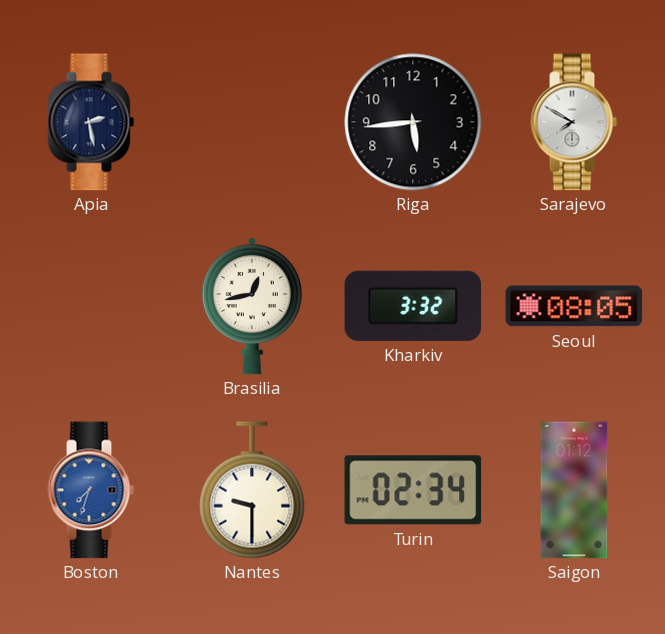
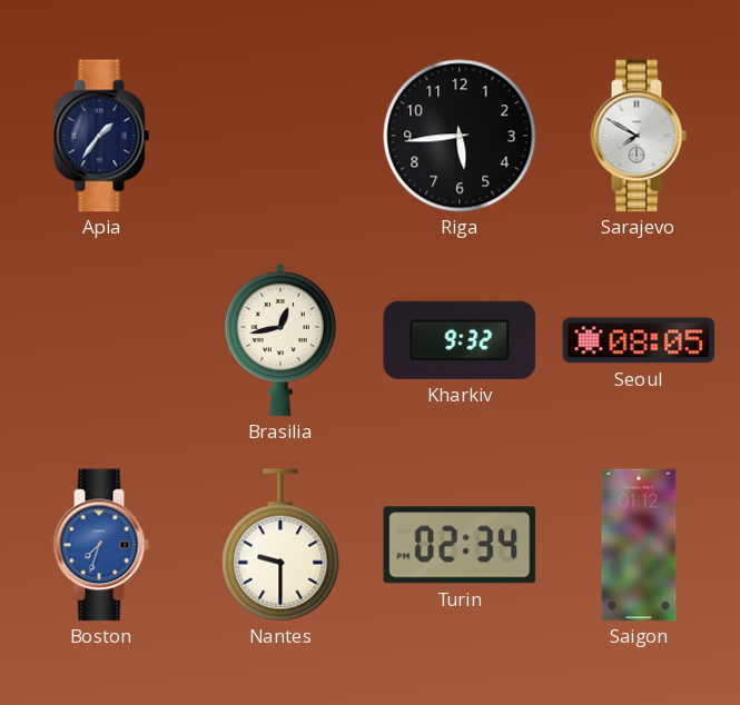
Apia: 2:28 -> 1:36 (101, 136)
Kharkiv: 3:32 -> 9:32 (460, 340)
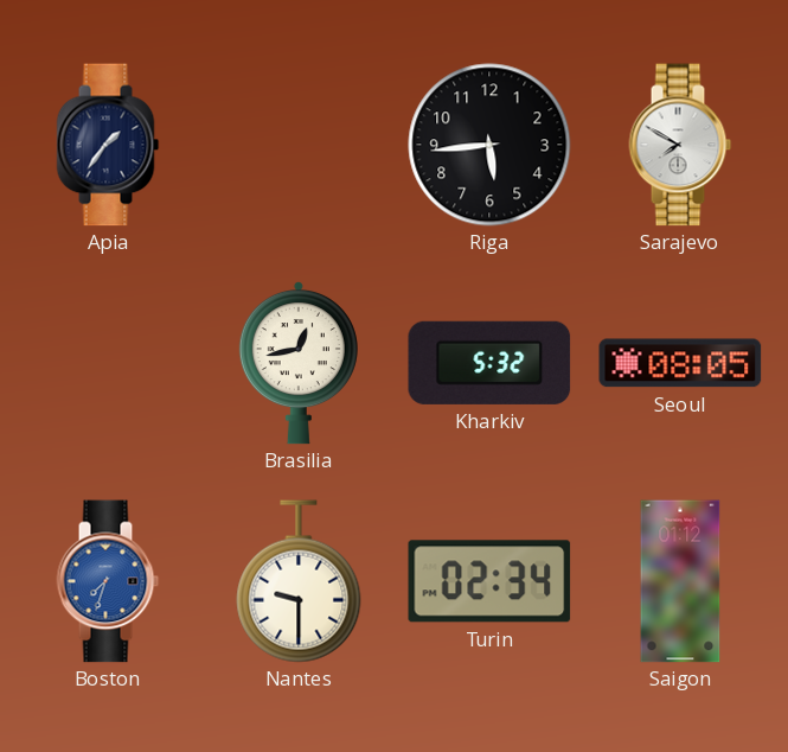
Kharkiv: 9:32 -> 5:32 (489, 363)
